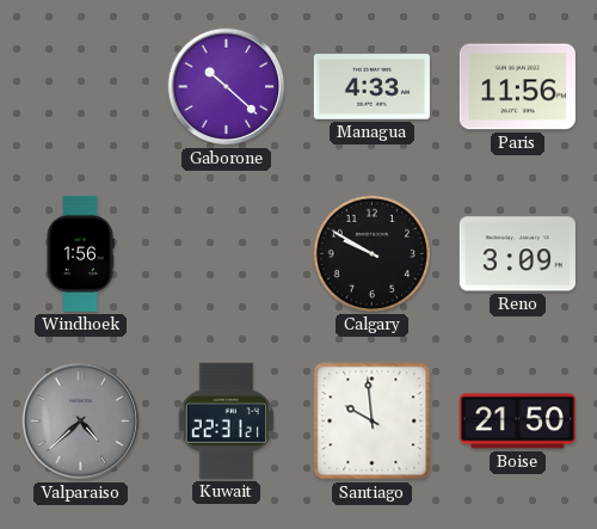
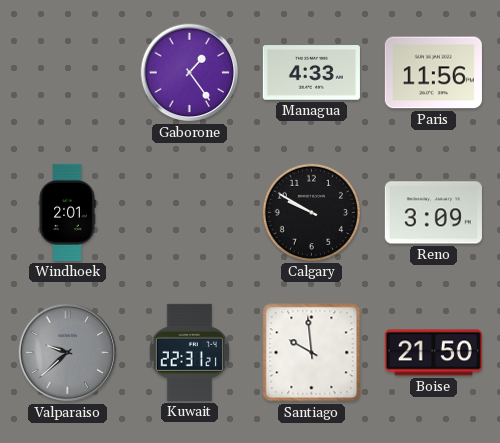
Gaborone: 10:22 -> 1:24 (190, 73)
Windhoek: 1:56 -> 2:01 (67, 212)
Valparaiso: 4:38 -> 9:38 (68, 353)
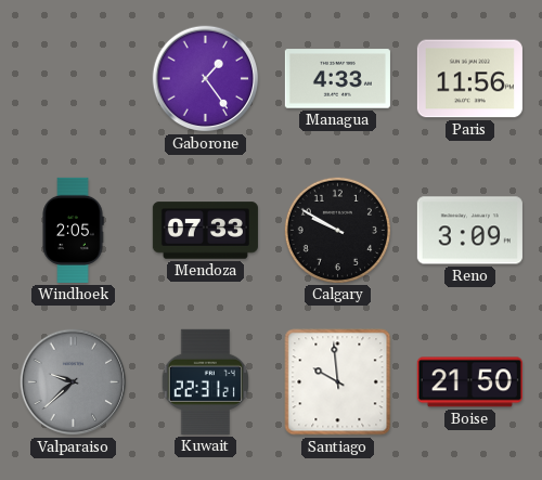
Windhoek: 2:01 -> 2:05 (73, 230)
Mendoza: none -> 07:33 (205, 231)
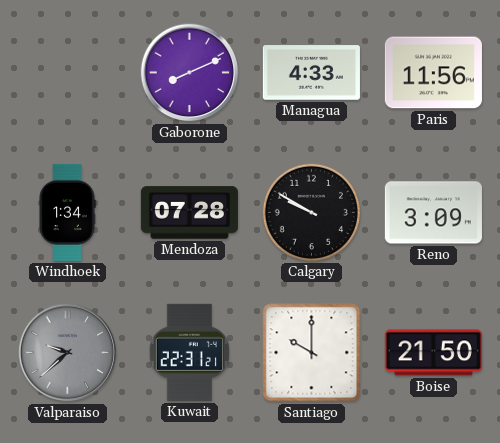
Gaborone: 1:24 -> 8:11 (190, 73)
Windhoek: 2:05 -> 1:34 (67, 212)
Mendoza: 07:33 -> 07:28 (189, 213)
Santiago: 9:59 -> 10:00 (312, 353)
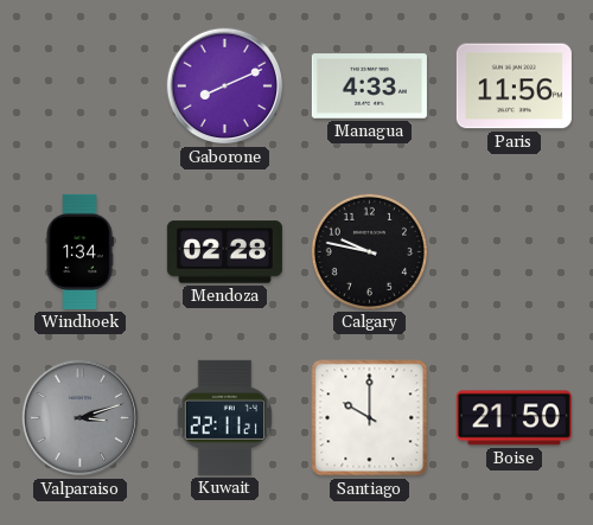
Mendoza: 07:28 -> 02:28 (224, 252)
Calgary: 9:50 -> 9:47 (369, 251)
Reno: 3:09 -> none (433, 213)
Valparaiso: 9:38 -> 3:12 (81, 418)
Kuwait: 22:31 -> 22:11 (224, 417)
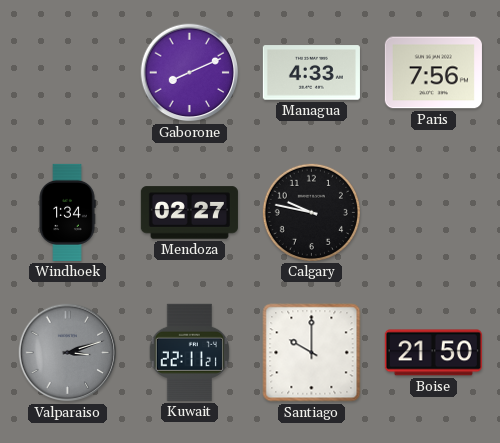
Paris: 11:56 -> 7:56 (433, 73)
Mendoza: 02:28 -> 02:27 (189, 213)
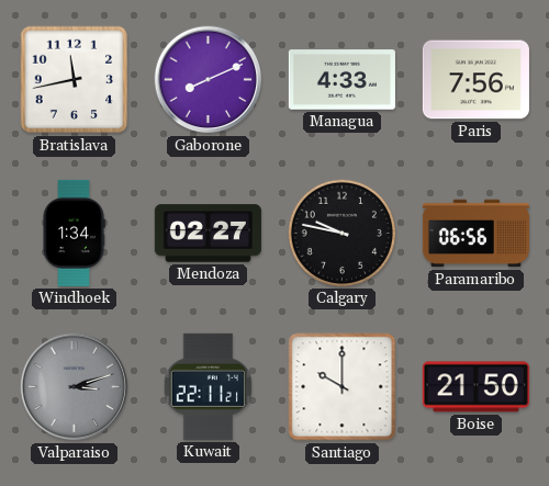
Bratislava: none -> 11:43 (75, 80)
Paramaribo: none -> 06:56 (475, 234)
